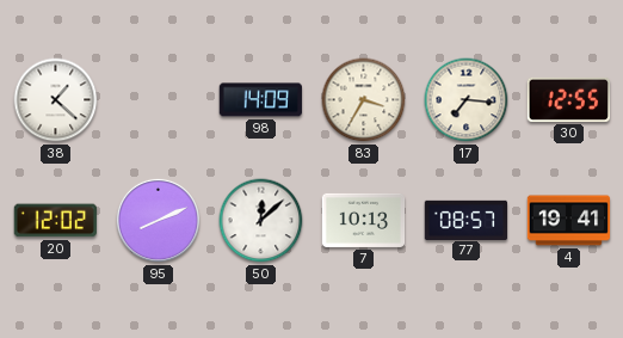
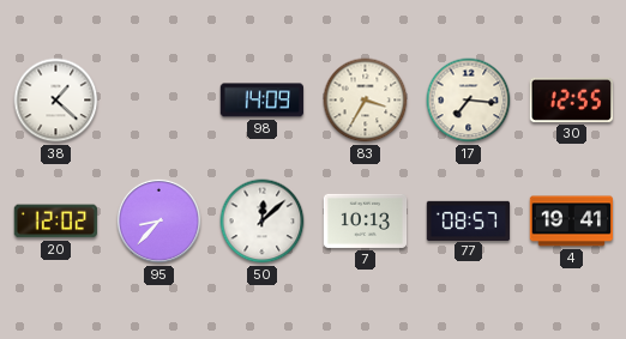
95: 8:11 -> 8:37 (158, 220)
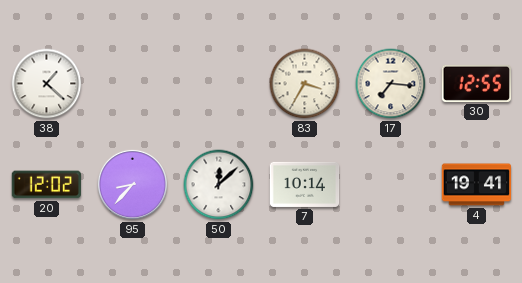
98: 14:09 -> none (261, 101)
7: 10:13 -> 10:14 (305, 184)
77: 08:57 -> none (469, 220)
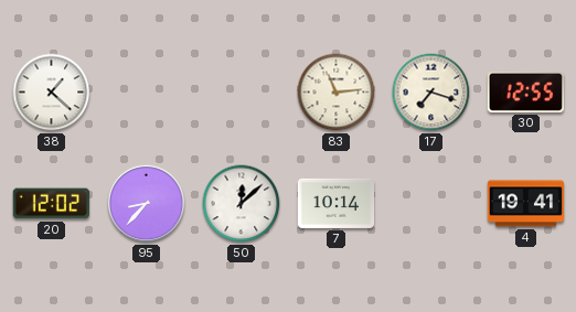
83: 3:35 -> 11:14 (337, 93)
17: 7:16 -> 7:18 (431, 93)
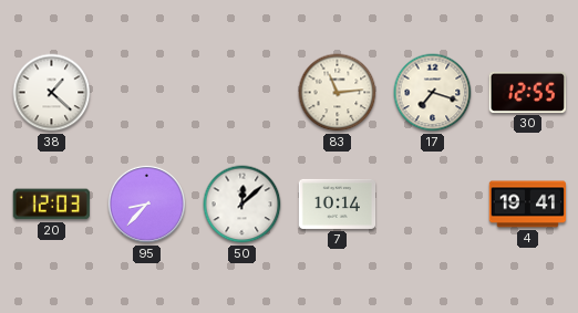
20: 12:02 -> 12:03 (51, 205)
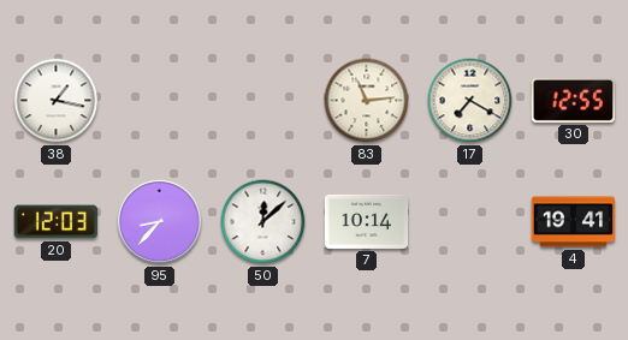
38: 1:22 -> 1:17 (57, 101)
17: 7:18 -> 7:20 (470, 101)
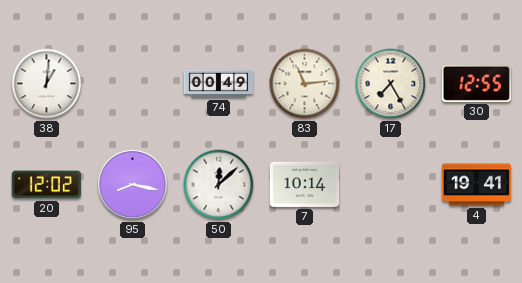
38: 1:17 -> 1:01 (47, 84)
74: none -> 00:49 (219, 84)
17: 7:20 -> 7:25 (391, 84)
20: 12:03 -> 12:02 (46, 185)
95: 8:37 -> 8:17 (132, 184)
